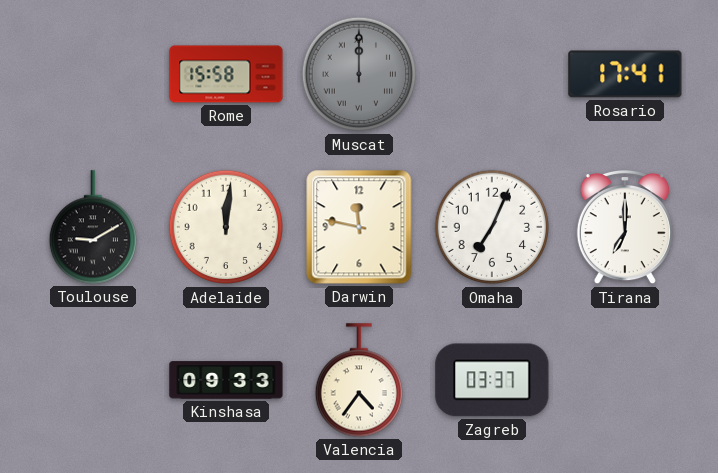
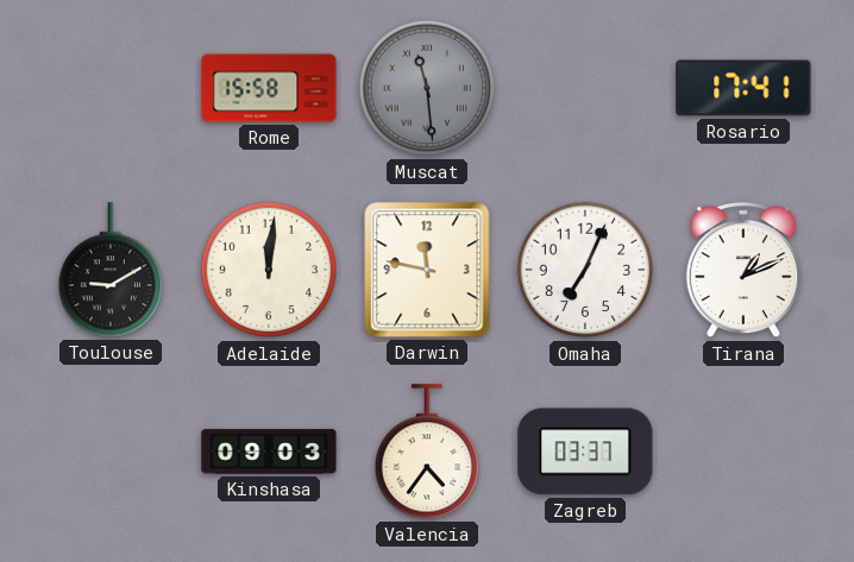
Muscat: 12:00 -> 11:29 (427, 88)
Tirana: 7:00 -> 1:11 (743, 270)
Kinshasa: 09:33 -> 09:03 (269, 452)
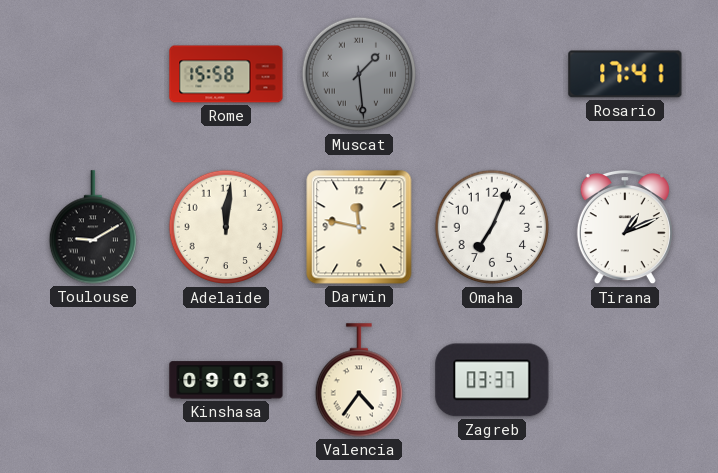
Muscat: 11:29 -> 1:29 (359, 74)
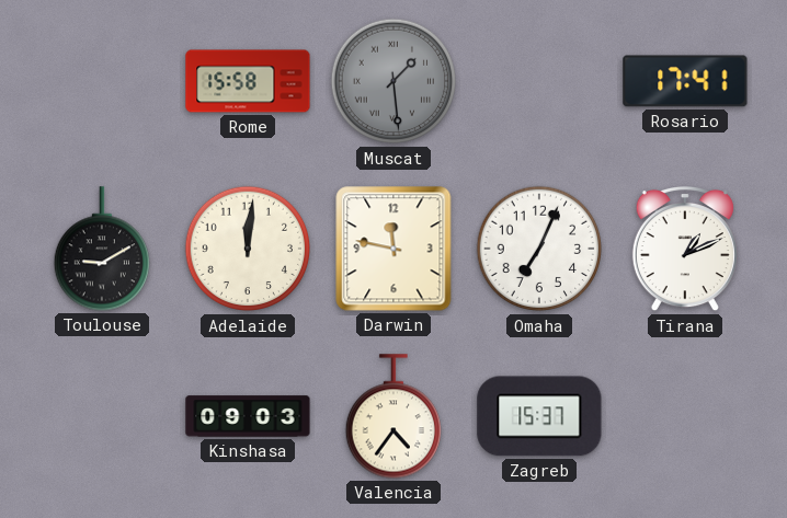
Zagreb: 03:37 -> 15:37 (539, 416)
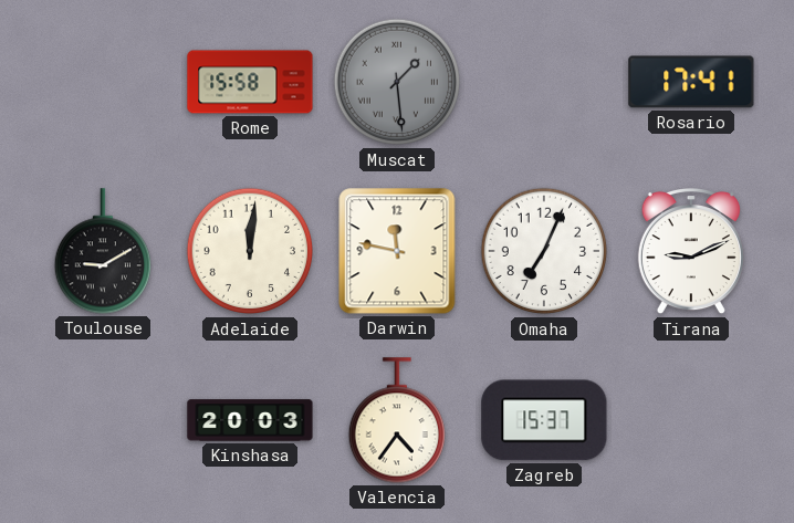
Tirana: 1:11 -> 9:11 (691, 251)
Kinshasa: 09:03 -> 20:03 (250, 420)
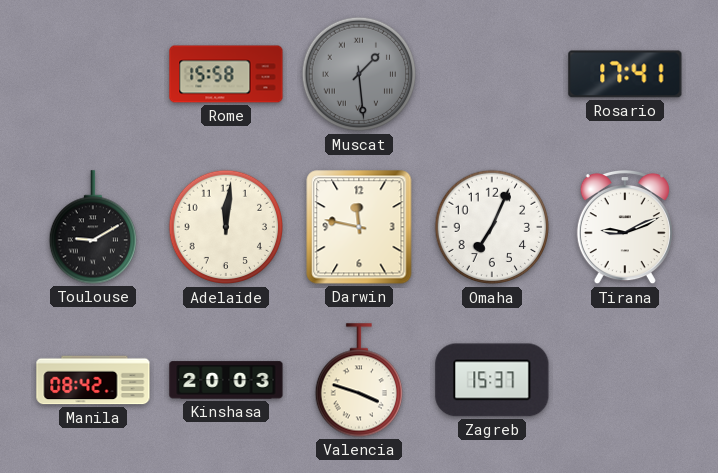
Manila: none -> 08:42 (93, 380)
Valencia: 4:36 -> 3:48 (358, 380)
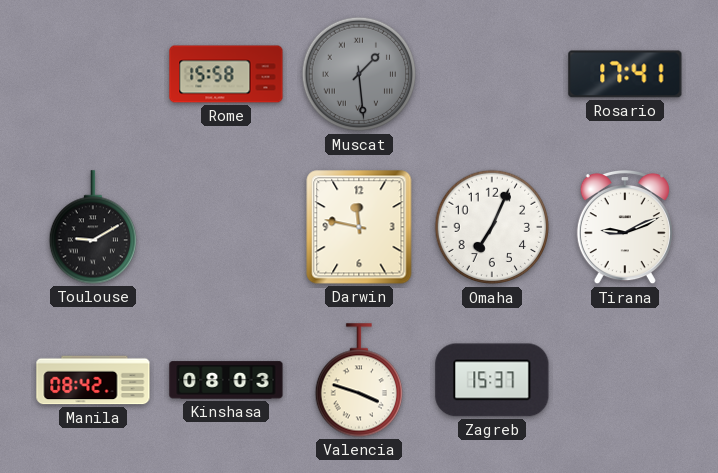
Adelaide: 12:01 -> none (226, 227)
Kinshasa: 20:03 -> 08:03 (226, 380)
